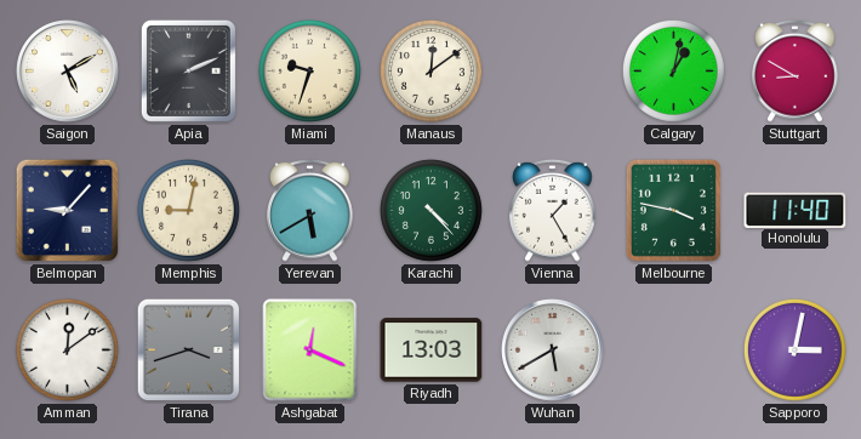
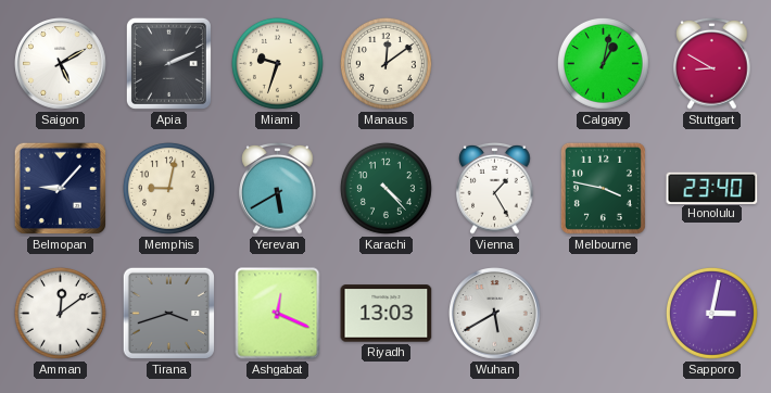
Honolulu: 11:40 -> 23:40 (712, 188)
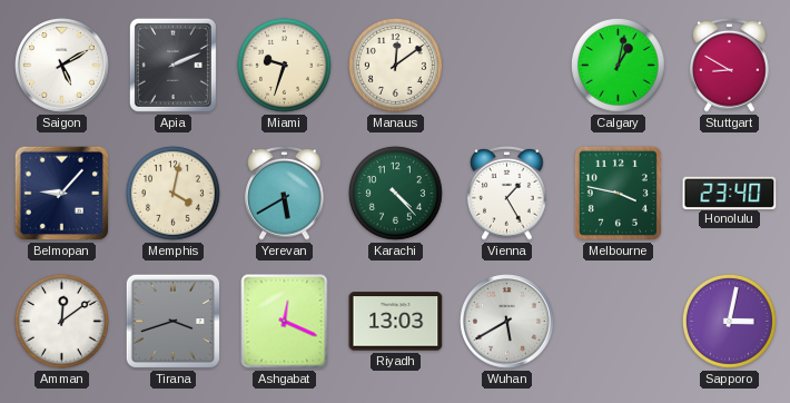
Memphis: 9:02 -> 4:02 (172, 193)
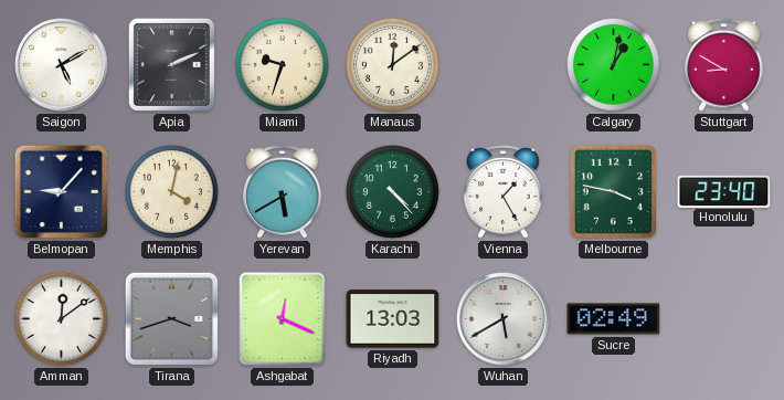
Sucre: none -> 02:49 (614, 319)
Sapporo: 3:02 -> none (729, 321)
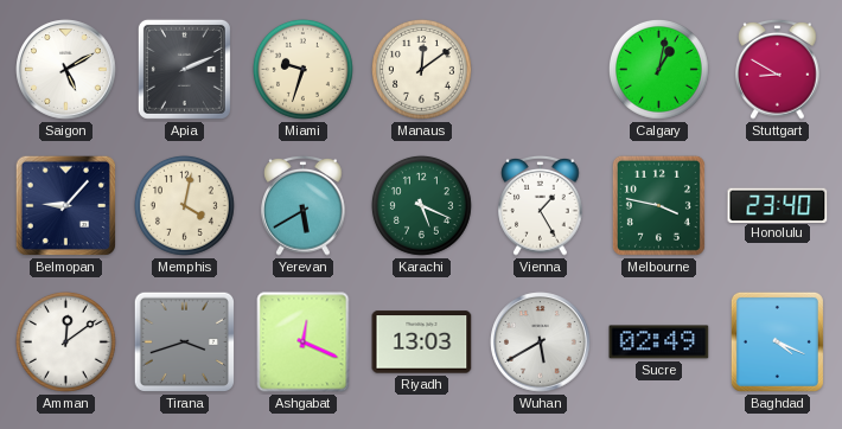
Karachi: 4:23 -> 5:19 (421, 205)
Baghdad: none -> 4:19 (777, 341)
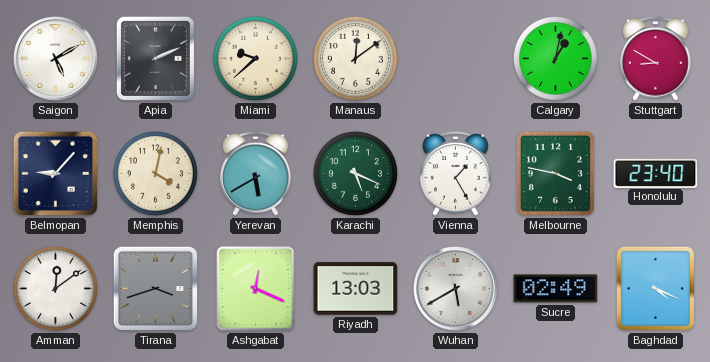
Miami: 9:33 -> 9:38 (255, 58)
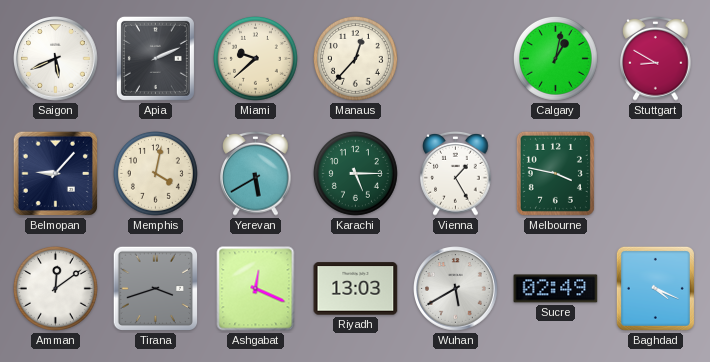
Saigon: 5:10 -> 5:41 (56, 59)
Manaus: 12:09 -> 12:37 (355, 58)
Karachi: 5:19 -> 5:15 (355, 173)
Honolulu: 23:40 -> none (656, 173)
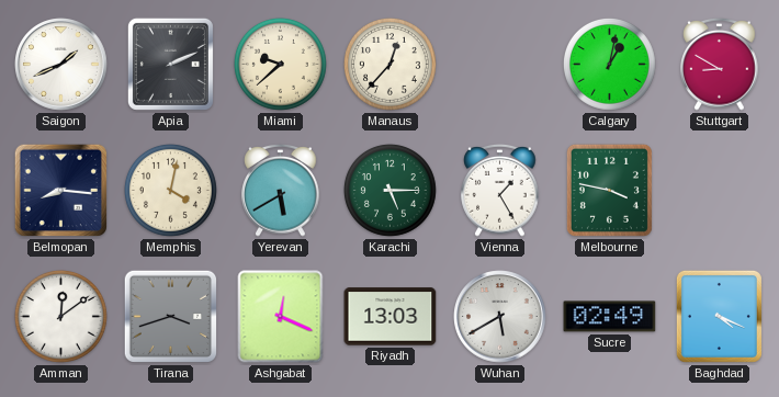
Saigon: 5:41 -> 1:41 (61, 65)
Belmopan: 9:07 -> 8:16 (61, 191)
